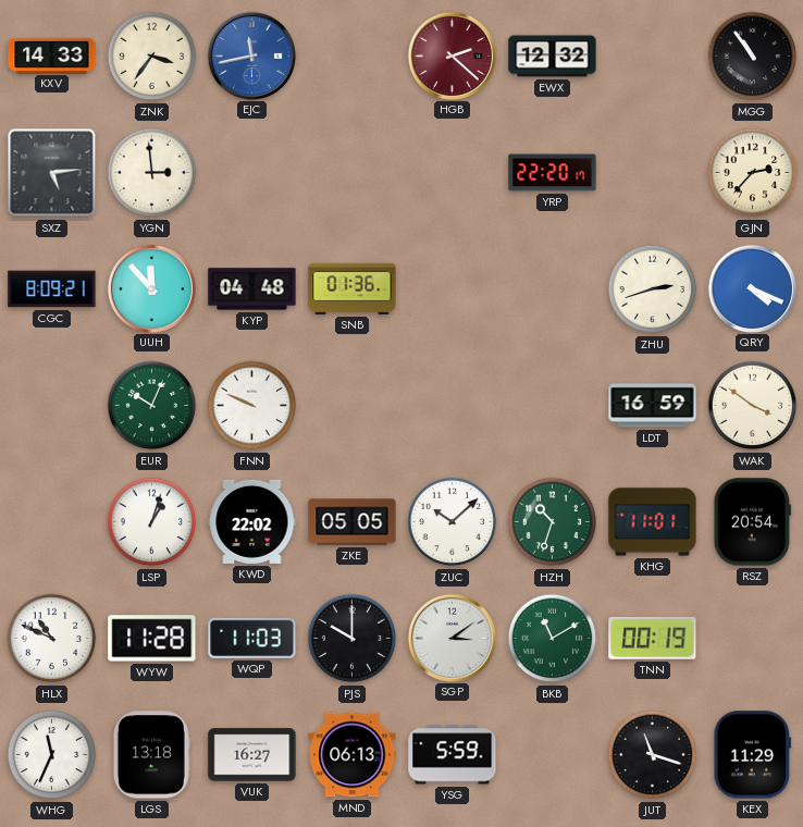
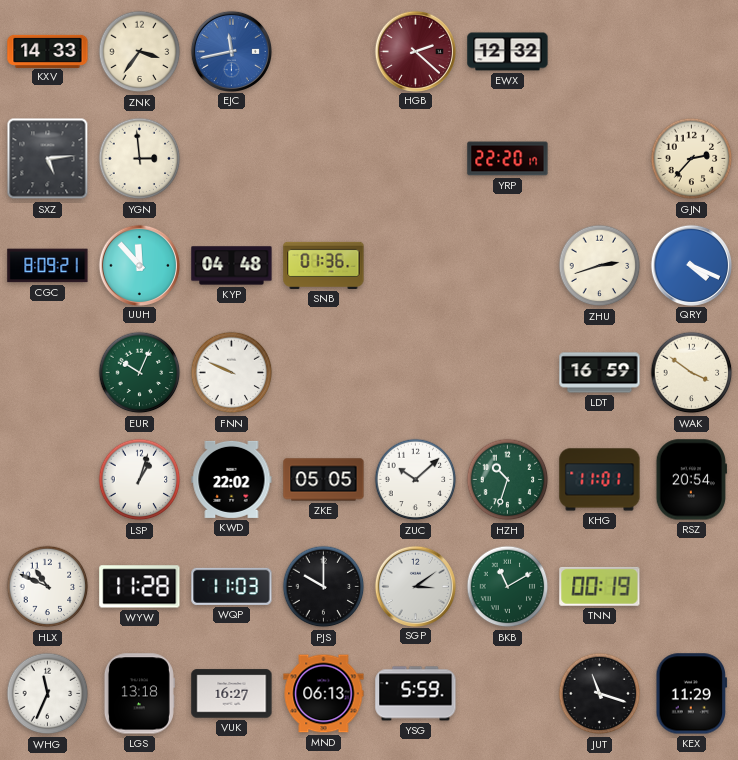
MGG: 10:54 -> none (753, 57)
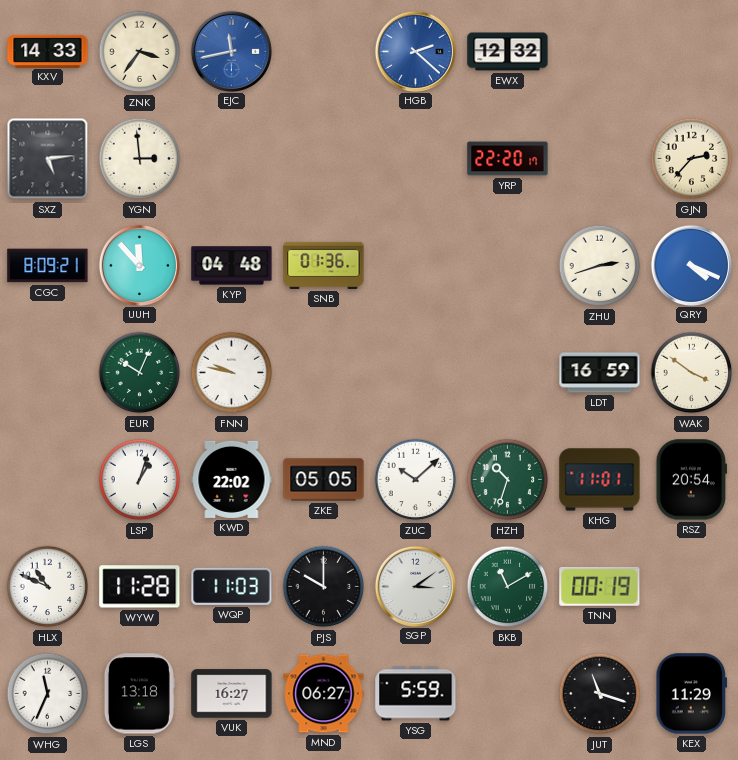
HGB dial: burgundy -> blue (415, 51)
FNN: 9:49 -> 9:47 (232, 373)
MND: 06:13 -> 06:27 (324, 694)
